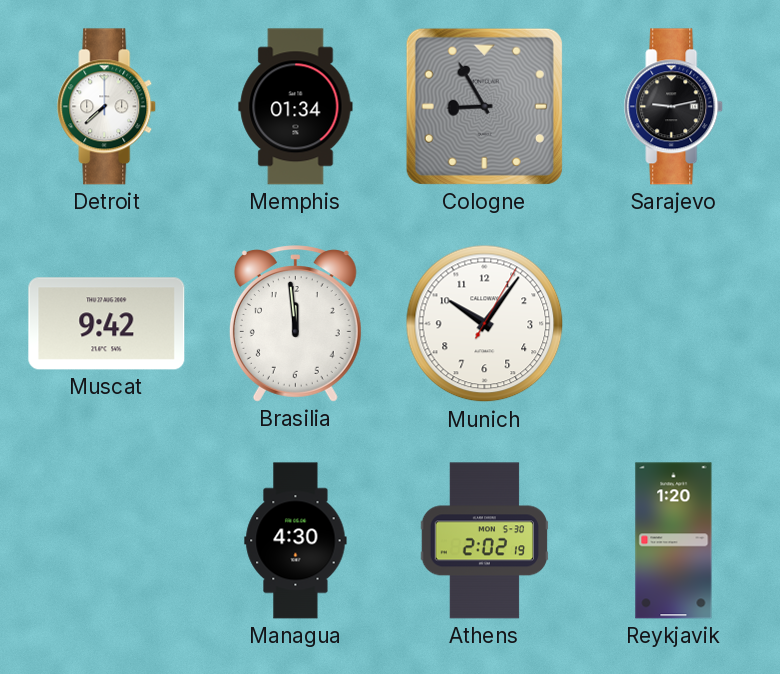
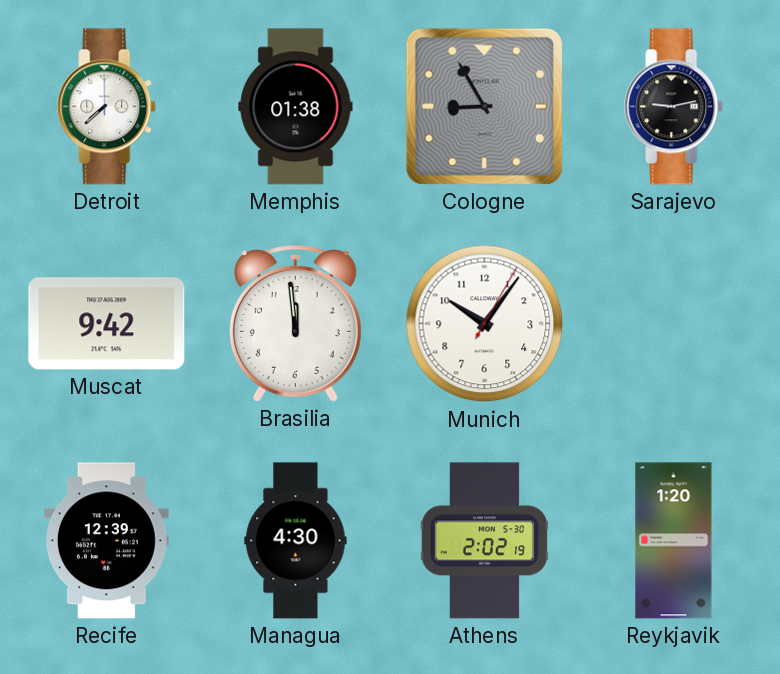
Memphis: 01:34 -> 01:38 (296, 107)
Recife: none -> 12:39 (106, 541)
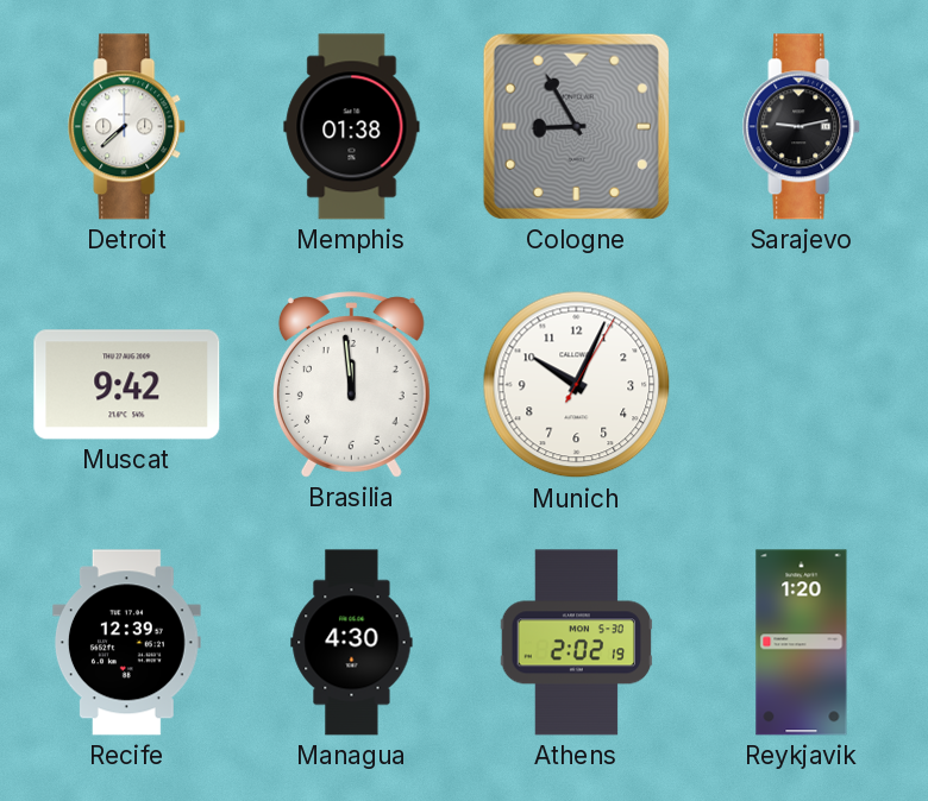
Munich: 10:06 -> 10:04 (577, 385)
